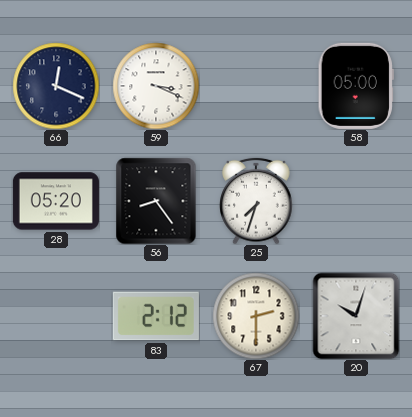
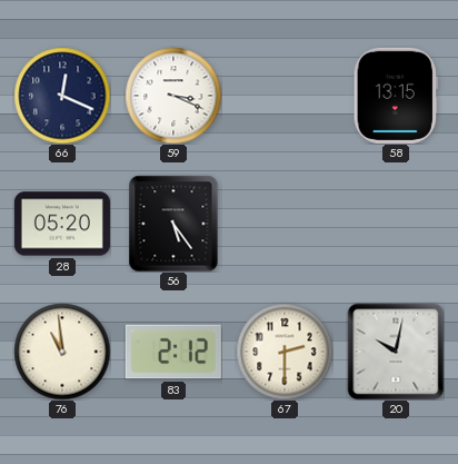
58: 05:00 -> 13:15 (396, 96)
56: 8:24 -> 5:24 (173, 224)
25: 7:33 -> none (256, 201)
76: none -> 10:59 (62, 352)
20: 10:03 -> 10:02 (396, 352)
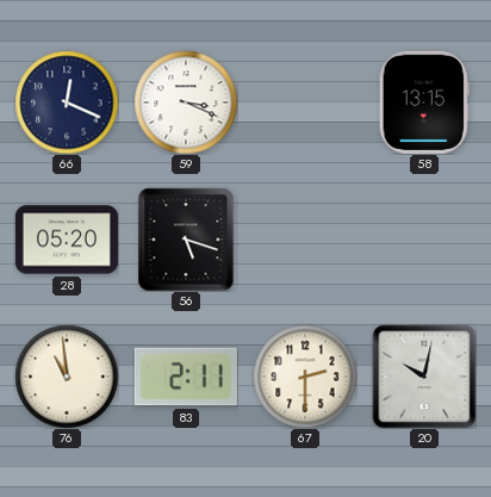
56: 5:24 -> 5:18 (186, 240)
83: 2:12 -> 2:11 (186, 377)
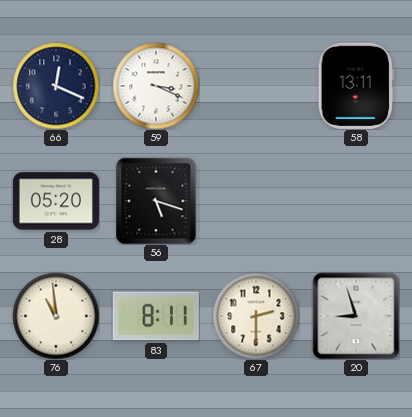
58: 13:15 -> 13:11 (356, 86)
83: 2:11 -> 8:11 (156, 316)
20: 10:02 -> 8:57 (356, 316)
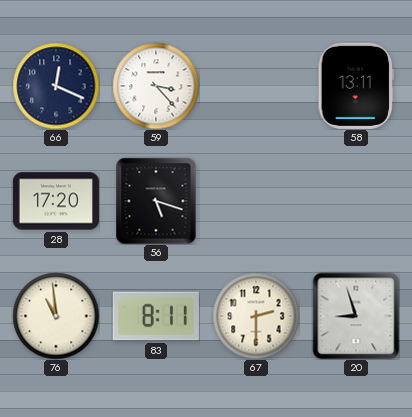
59: 3:19 -> 3:23 (156, 86)
28: 05:20 -> 17:20 (56, 201)
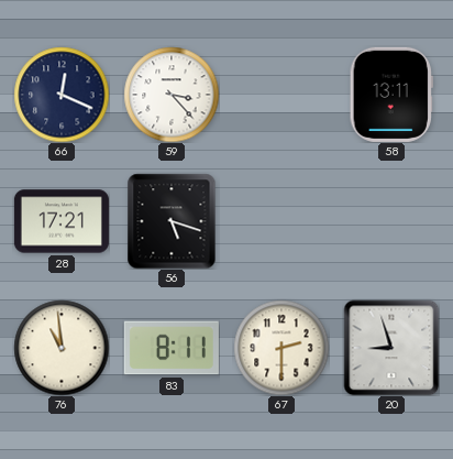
28: 17:20 -> 17:21 (62, 221)
